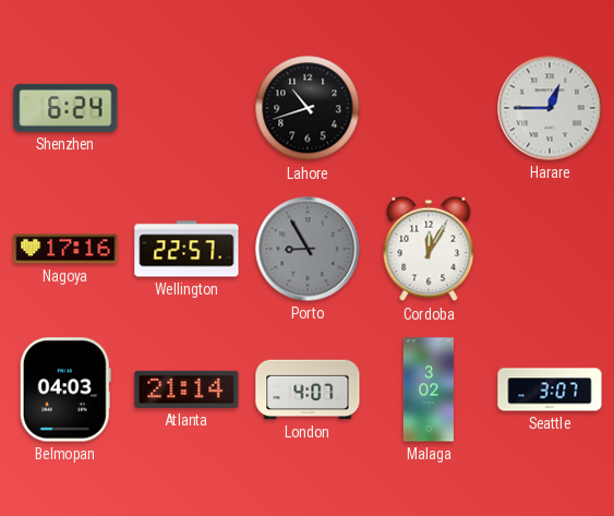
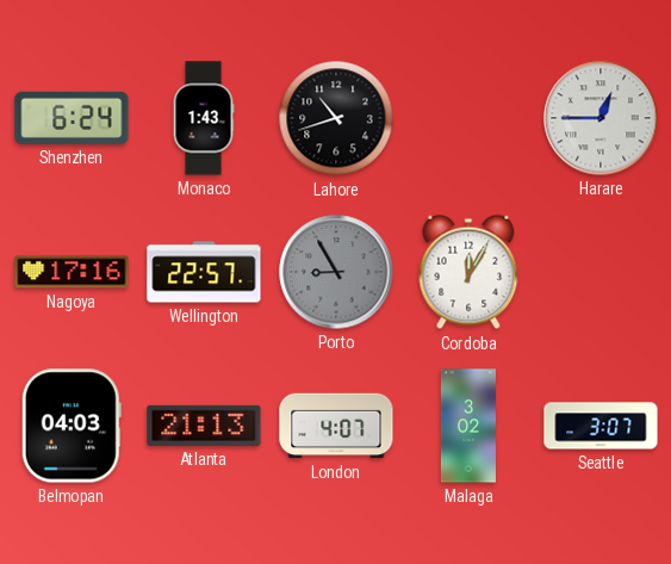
Monaco: none -> 1:43 (204, 118)
Atlanta: 21:14 -> 21:13 (204, 426)
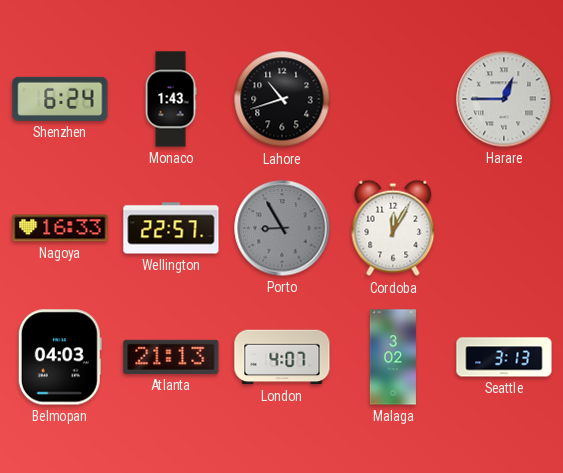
Nagoya: 17:16 -> 16:33 (60, 228)
Seattle: 3:07 -> 3:13 (504, 357)
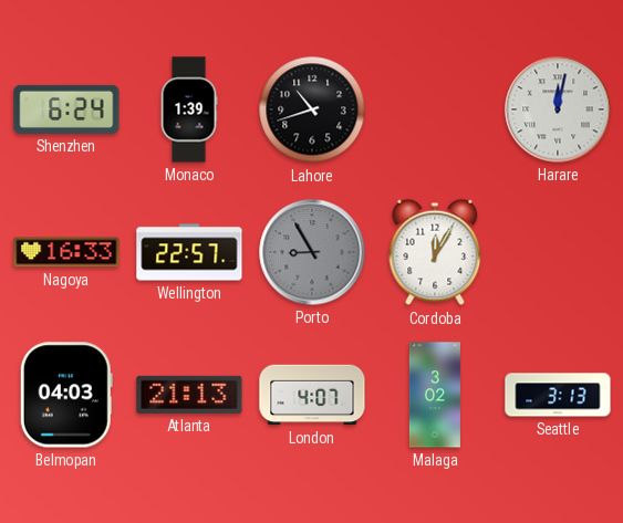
Monaco: 1:43 -> 1:39 (189, 109)
Harare: 12:45 -> 12:02 (558, 109)
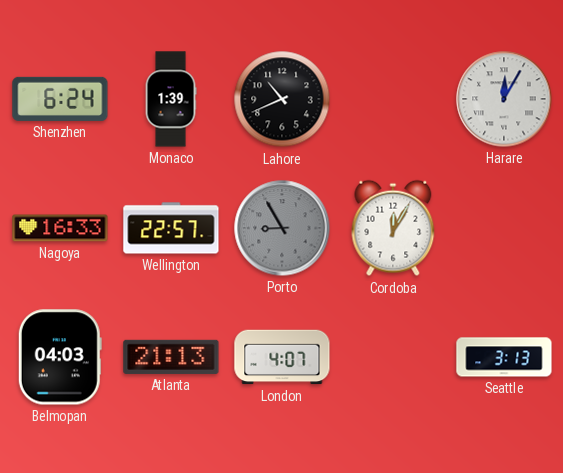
Lahore: 10:42 -> 10:41 (282, 99)
Harare: 12:02 -> 12:05 (504, 99)
Malaga: 3:02 -> none (435, 395)
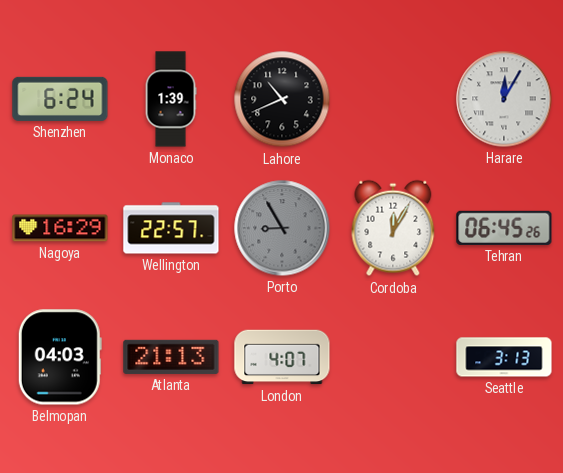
Nagoya: 16:33 -> 16:29 (60, 228)
Tehran: none -> 06:45 (504, 228)
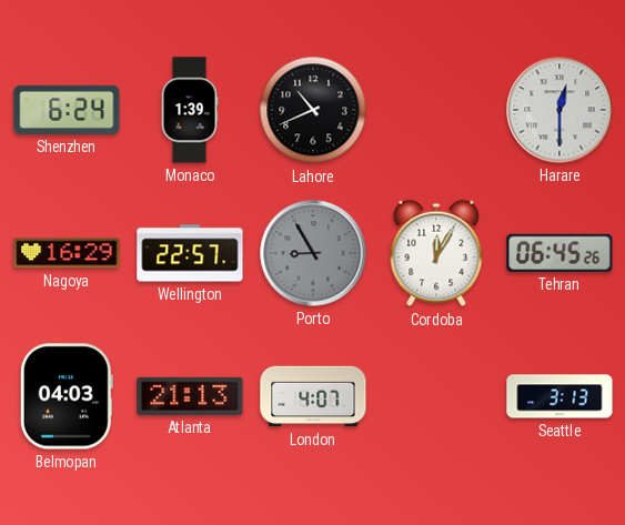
Harare: 12:05 -> 12:30 (560, 110)
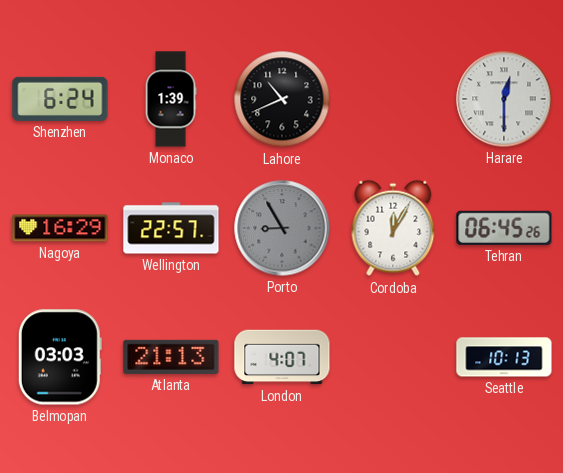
Belmopan: 04:03 -> 03:03 (60, 357)
Seattle: 3:13 -> 10:13 (504, 357)
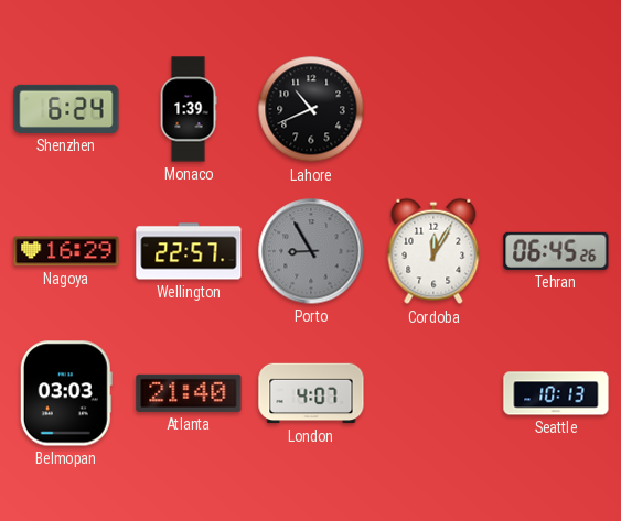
Harare: 12:30 -> none (504, 99)
Atlanta: 21:13 -> 21:40 (189, 393)
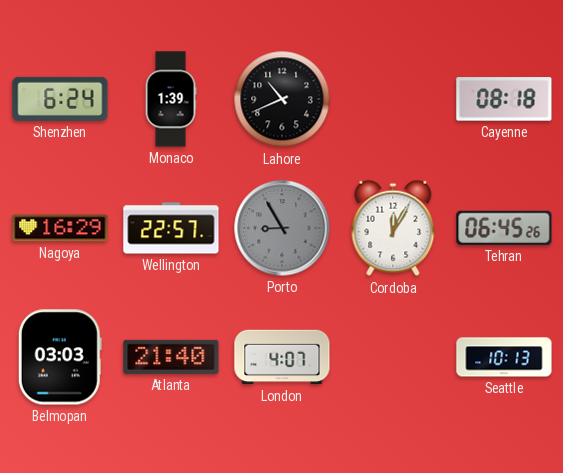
Cayenne: none -> 08:18 (504, 99)
